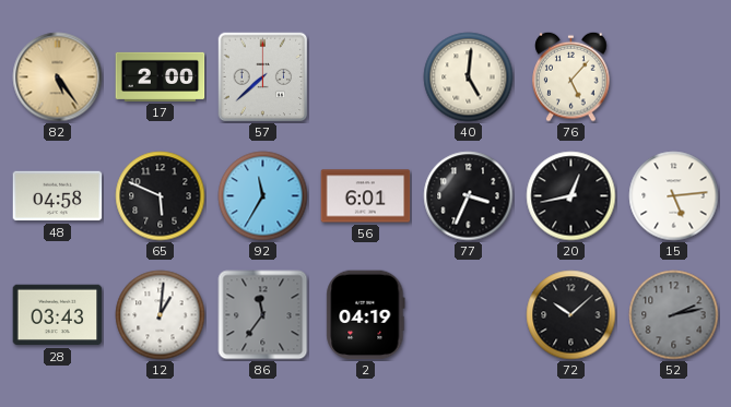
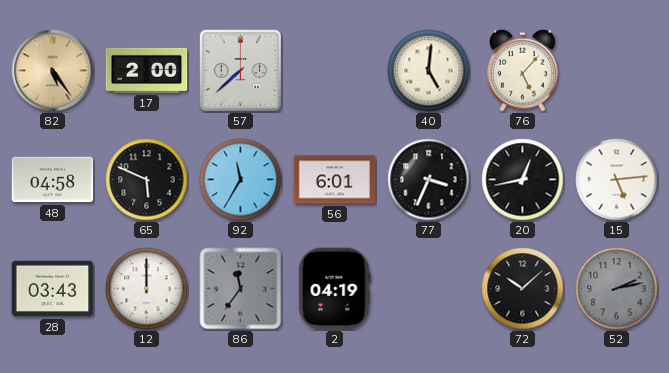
12: 1:01 -> 12:00 (147, 289)
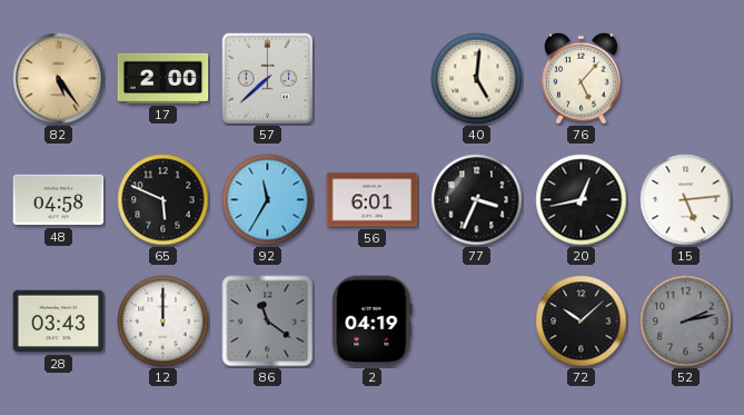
86: 11:36 -> 11:21 (268, 322)
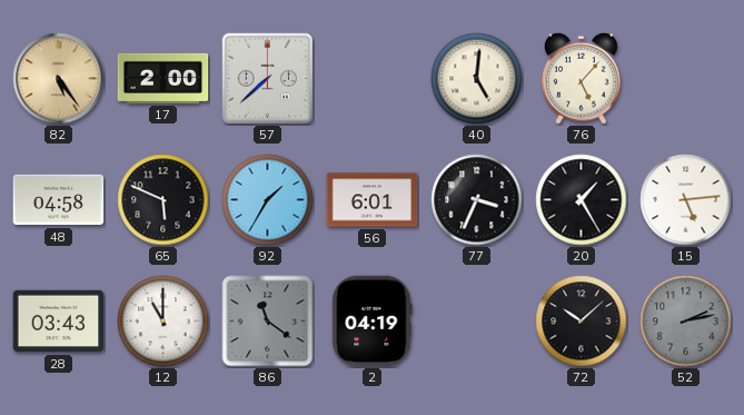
92: 11:35 -> 1:35 (268, 200)
20: 12:43 -> 1:25 (582, 200)
12: 12:00 -> 11:00 (163, 322)
